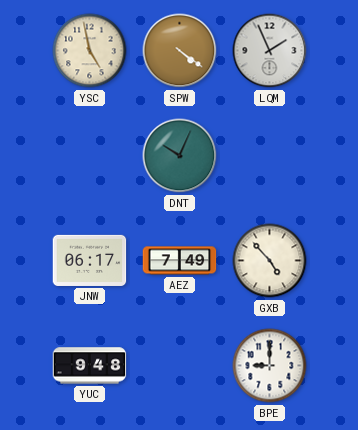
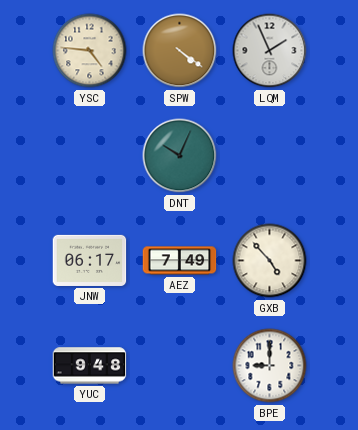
YSC: 4:58 -> 4:46 (90, 51)
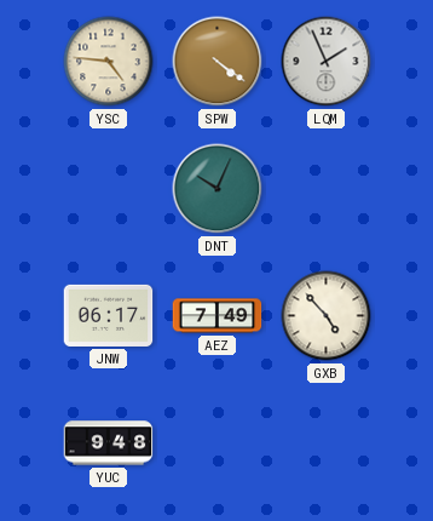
BPE: 9:00 -> none (270, 366)
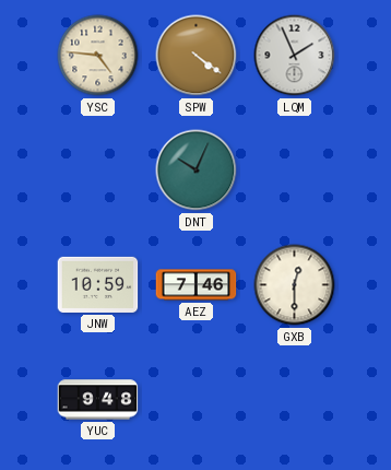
JNW: 06:17 -> 10:59 (98, 284)
AEZ: 7:49 -> 7:46 (197, 285)
GXB: 4:53 -> 12:30 (295, 285)
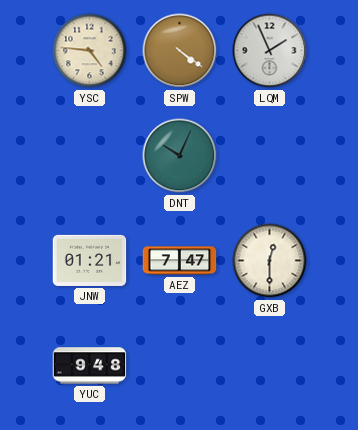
JNW: 10:59 -> 01:21 (90, 260)
AEZ: 7:46 -> 7:47 (180, 261)
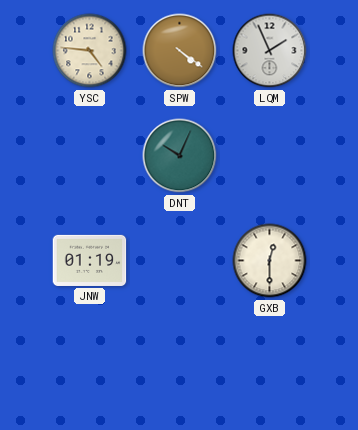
JNW: 01:21 -> 01:19 (90, 260)
AEZ: 7:47 -> none (180, 261)
YUC: 9:48 -> none (90, 366)
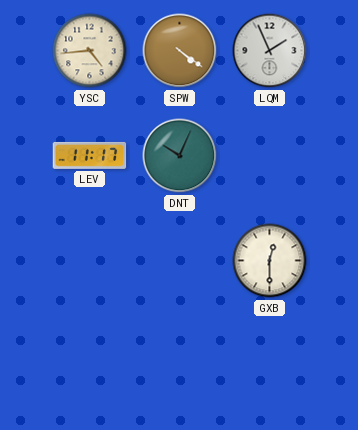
YSC: 4:46 -> 4:44 (90, 51)
LEV: none -> 11:17 (90, 155)
JNW: 01:19 -> none (90, 260)
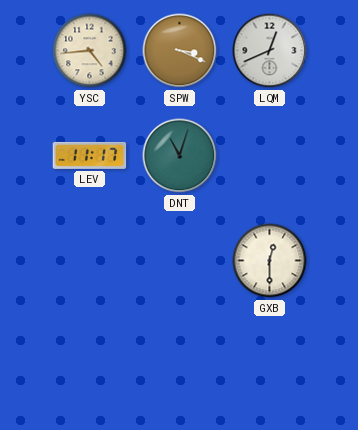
SPW: 4:21 -> 3:19 (180, 51)
LQM: 1:56 -> 12:41 (270, 51)
DNT: 10:04 -> 11:03 (180, 156)
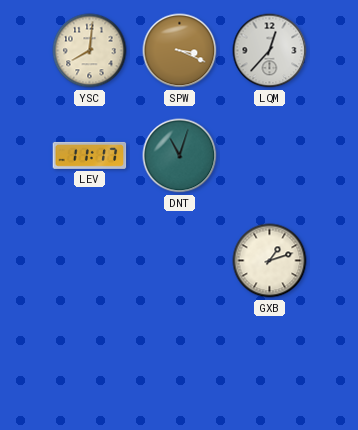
YSC: 4:44 -> 8:01 (90, 51)
LQM: 12:41 -> 12:37 (270, 51)
GXB: 12:30 -> 1:12 (270, 261)
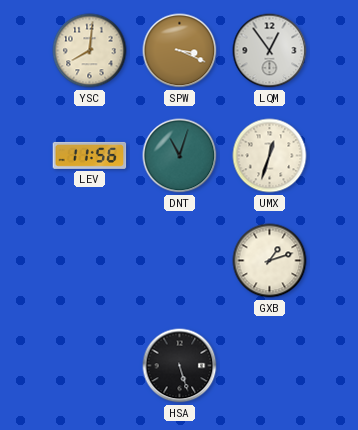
LQM: 12:37 -> 12:54 (270, 51)
LEV: 11:17 -> 11:56 (90, 155)
UMX: none -> 12:33 (270, 156)
HSA: none -> 5:27 (180, 366)
